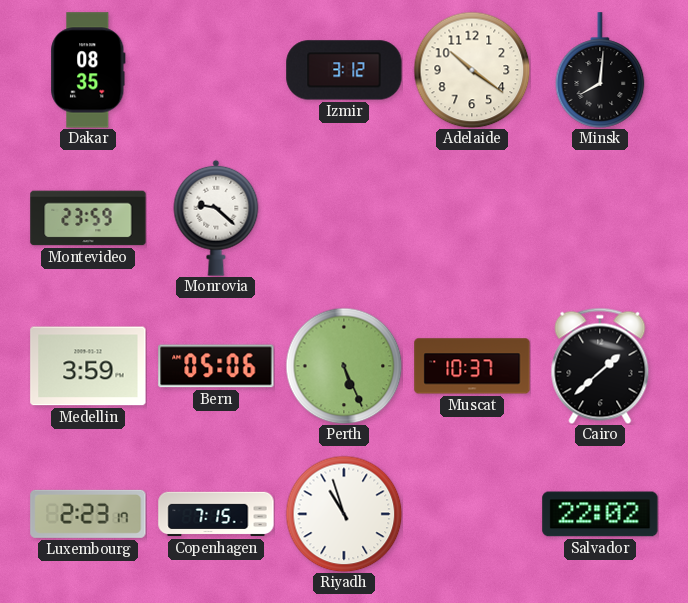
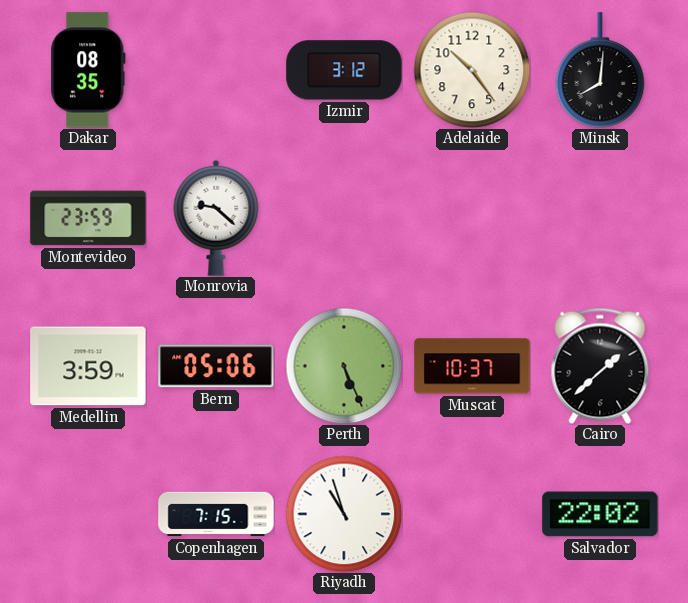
Adelaide: 10:21 -> 10:24 (472, 70)
Luxembourg: 2:23 -> none (88, 514)
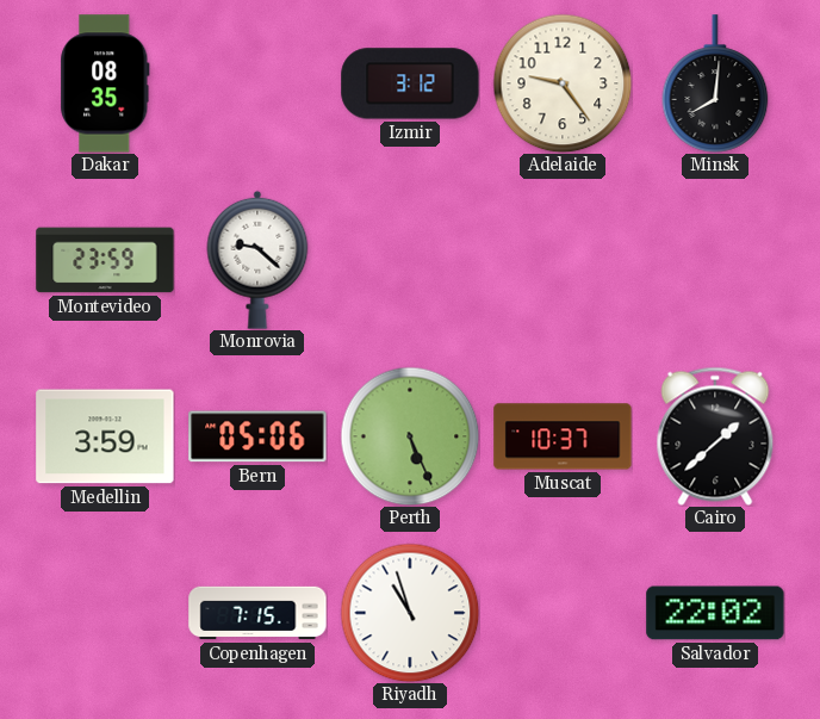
Adelaide: 10:24 -> 9:24 (563, 83)
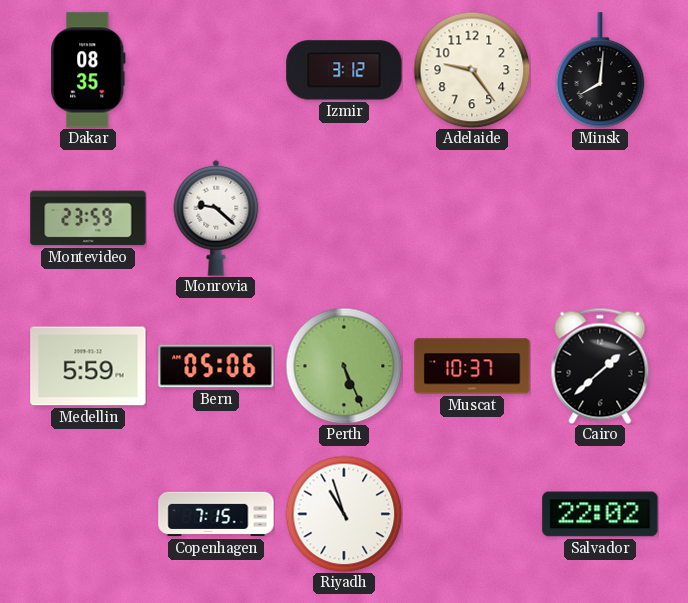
Medellin: 3:59 -> 5:59 (88, 366)
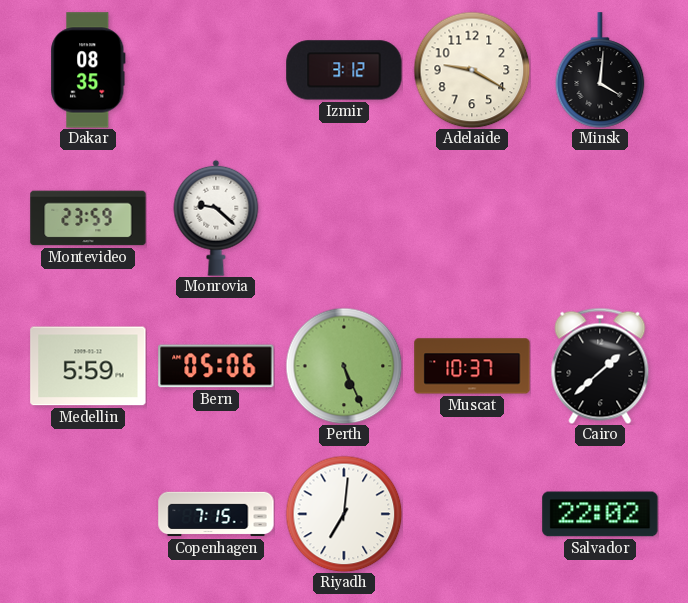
Adelaide: 9:24 -> 9:20 (472, 70)
Minsk: 8:01 -> 4:01 (600, 70)
Riyadh: 10:57 -> 7:01 (344, 514)
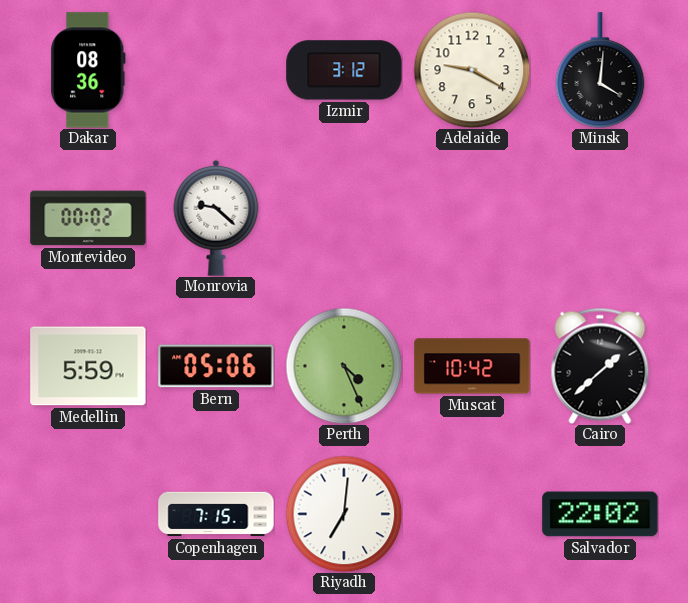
Dakar: 08:35 -> 08:36 (88, 70)
Montevideo: 23:59 -> 00:02 (88, 218)
Perth: 5:26 -> 4:26 (344, 366)
Muscat: 10:37 -> 10:42 (472, 366)
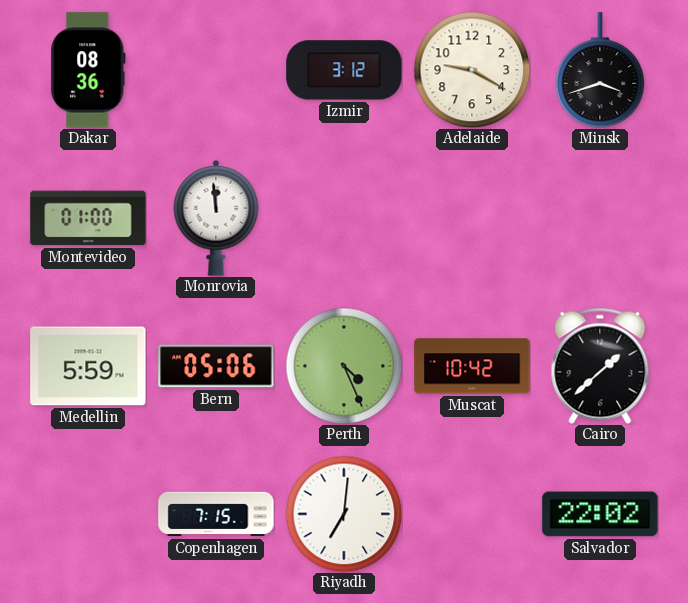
Minsk: 4:01 -> 3:42 (600, 70)
Montevideo: 00:02 -> 01:00 (88, 218)
Monrovia: 9:22 -> 11:59 (216, 218)
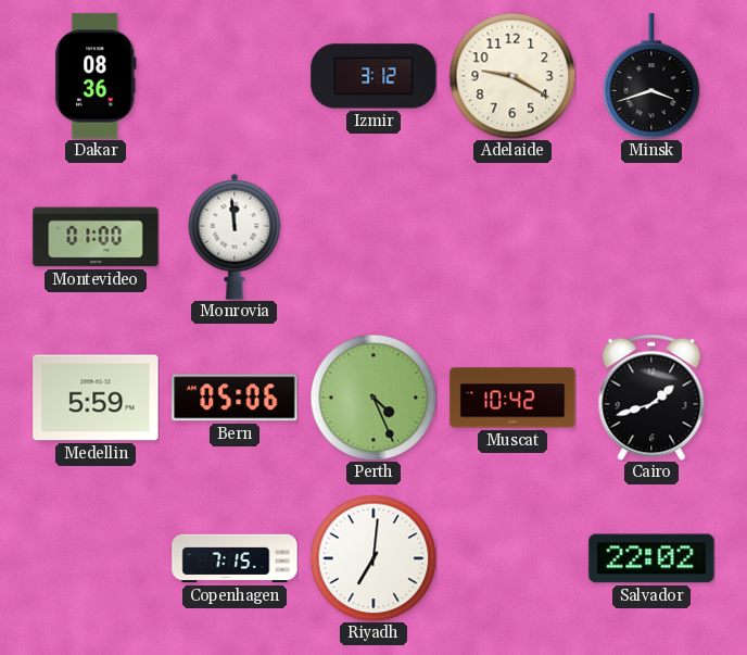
Cairo: 1:38 -> 1:42 (651, 398)
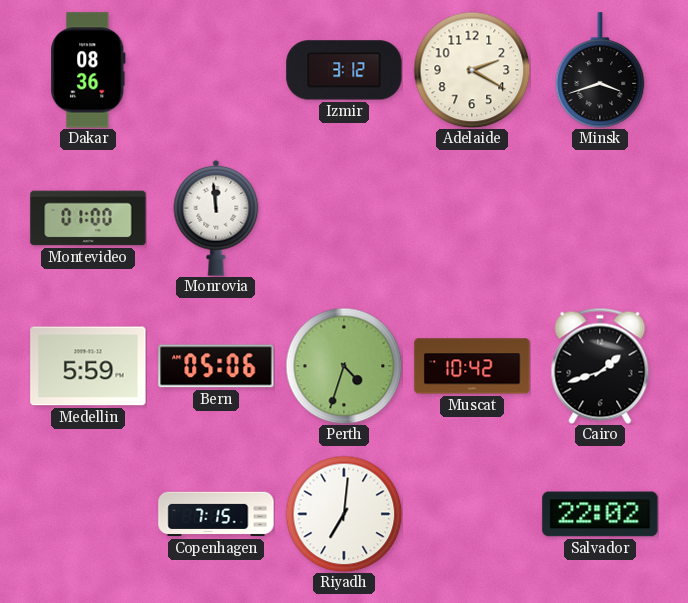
Adelaide: 9:20 -> 2:20 (472, 70)
Perth: 4:26 -> 4:33 (344, 366)
